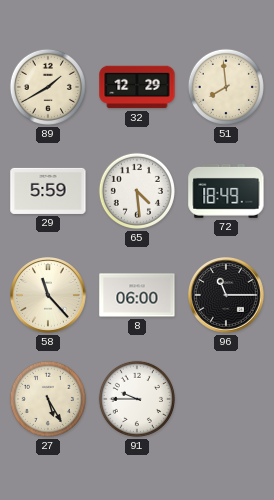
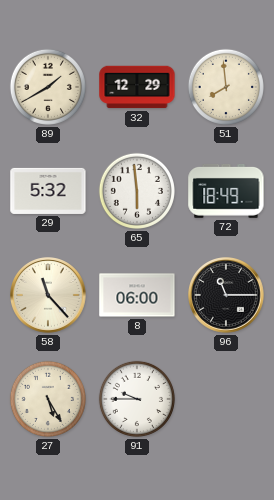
29: 5:59 -> 5:32 (48, 191)
65: 4:29 -> 5:59 (137, 191)
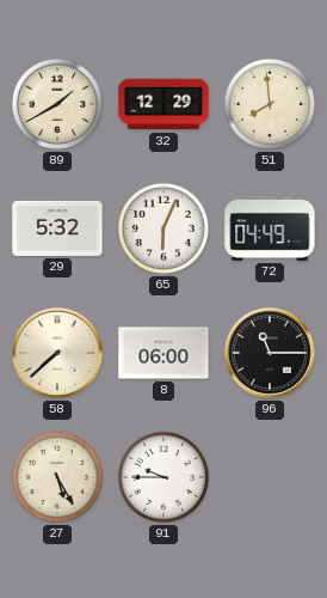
65: 5:59 -> 6:04 (163, 228)
72: 18:49 -> 04:49 (270, 228)
58: 11:23 -> 7:38 (58, 354)
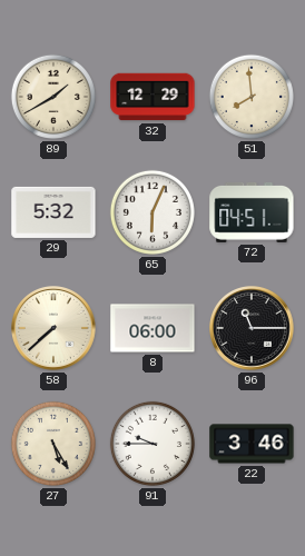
72: 04:49 -> 04:51 (252, 212)
22: none -> 3:46 (252, 444)
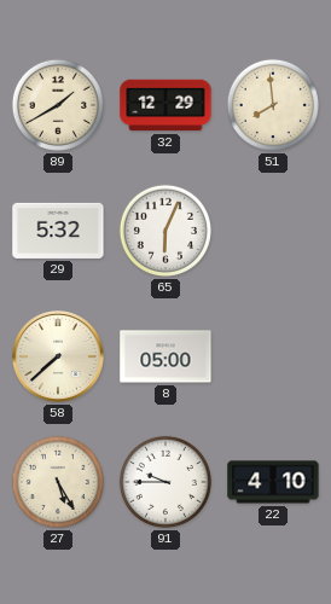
72: 04:51 -> none (252, 212)
8: 06:00 -> 05:00 (165, 356)
96: 11:15 -> none (253, 329)
22: 3:46 -> 4:10 (273, 482)
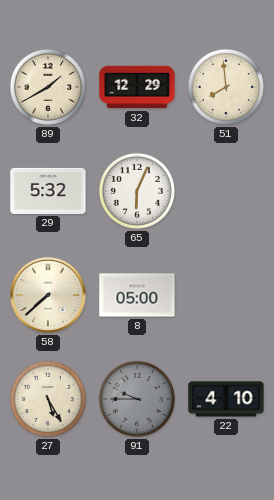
91 dial: white -> grey (137, 399)
